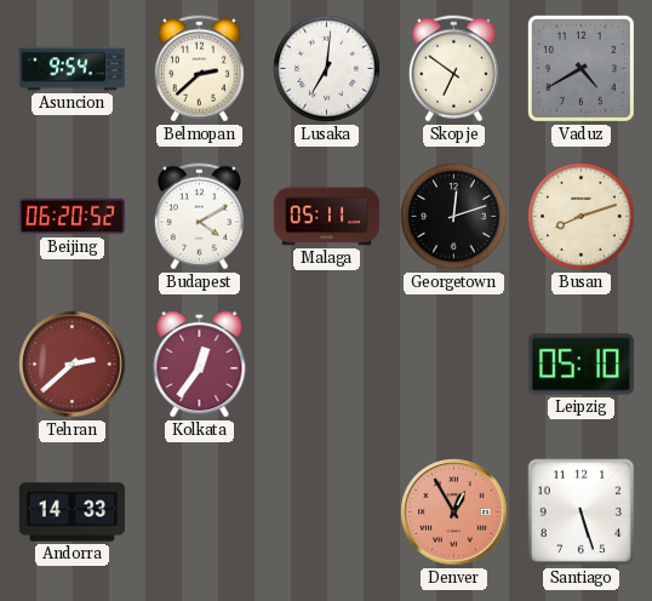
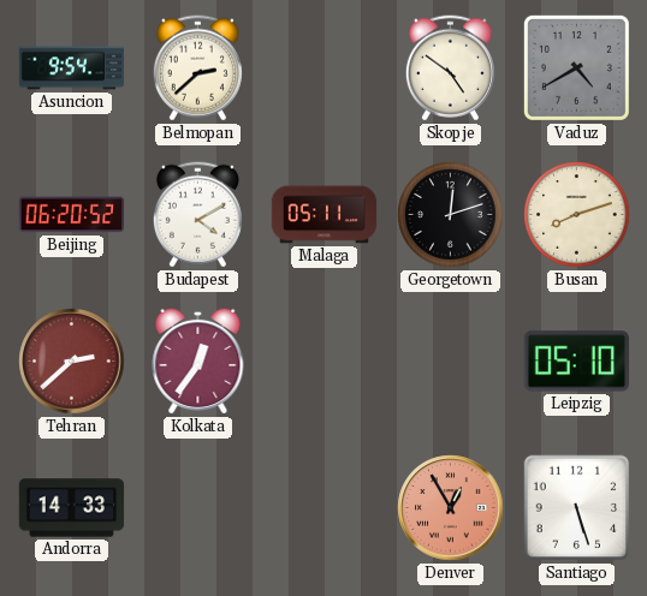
Lusaka: 7:01 -> none (327, 69)
Skopje: 6:51 -> 4:51 (450, 68)
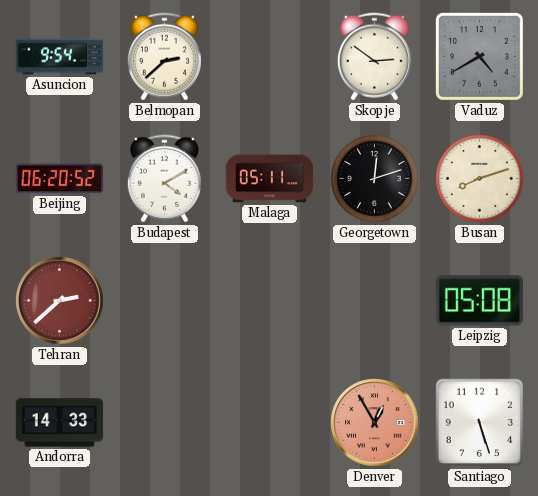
Skopje: 4:51 -> 2:51 (374, 57)
Kolkata: 12:36 -> none (198, 360)
Leipzig: 05:10 -> 05:08 (479, 301)
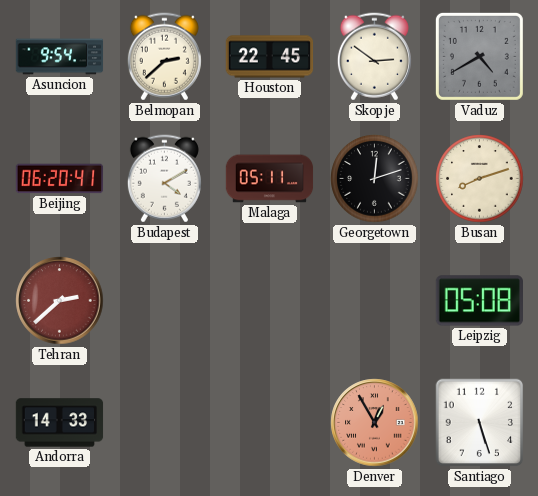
Houston: none -> 22:45 (270, 57)
Beijing: 06:20:52 -> 06:20:41 (60, 179)
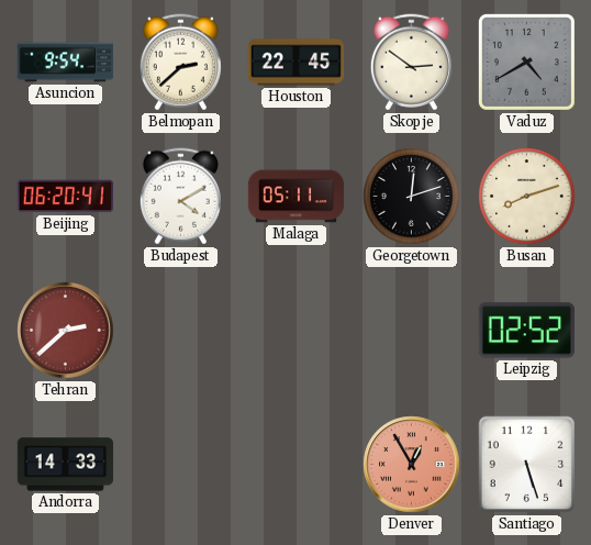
Leipzig: 05:08 -> 02:52 (526, 331)
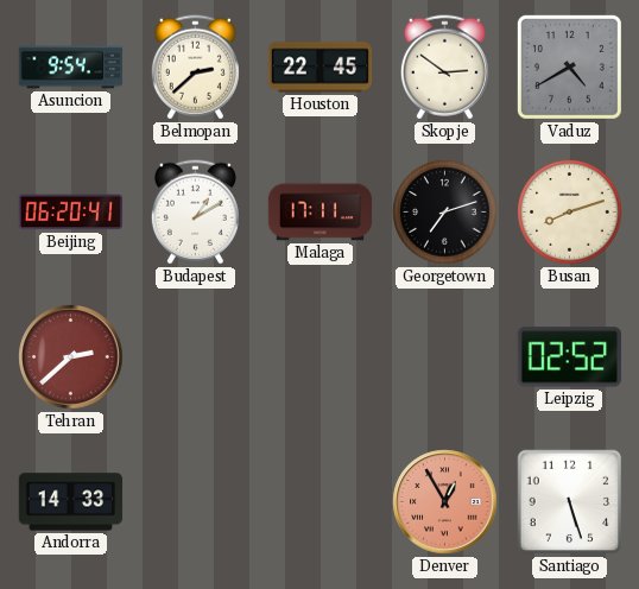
Budapest: 4:10 -> 1:10 (195, 213)
Malaga: 05:11 -> 17:11 (321, 213)
Georgetown: 12:12 -> 7:12 (445, 213)
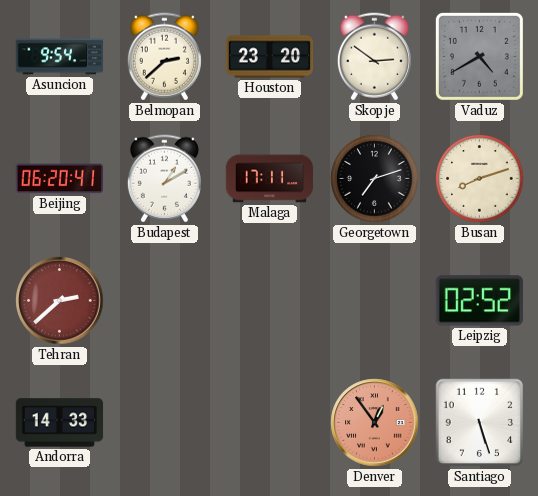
Houston: 22:45 -> 23:20 (270, 57)
Denver: 12:55 -> 12:54 (375, 423)
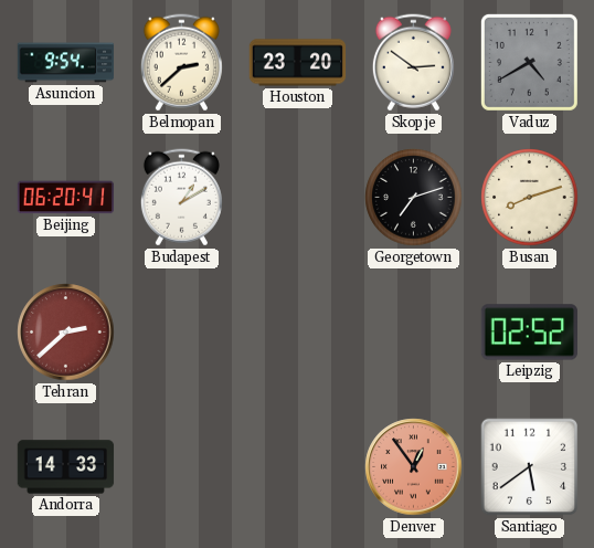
Malaga: 17:11 -> none (270, 179)
Santiago: 5:27 -> 5:39 (530, 467)
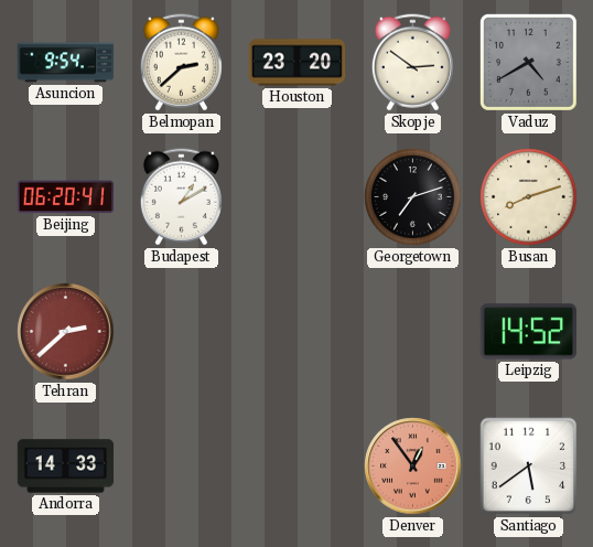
Leipzig: 02:52 -> 14:52 (528, 332)
